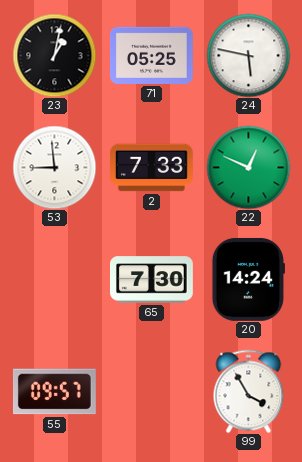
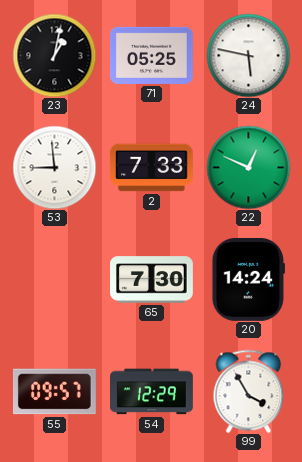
54: none -> 12:29 (152, 392)
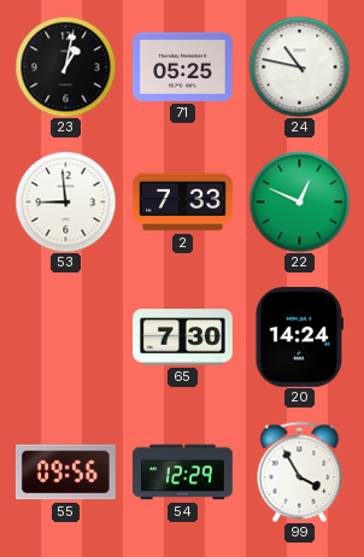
24: 5:47 -> 10:47 (299, 66)
55: 09:57 -> 09:56 (65, 473)
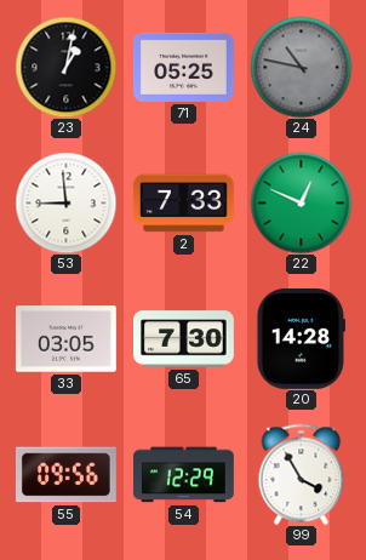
24 dial: white -> grey (301, 67)
33: none -> 03:05 (65, 339)
20: 14:24 -> 14:28 (301, 338)
